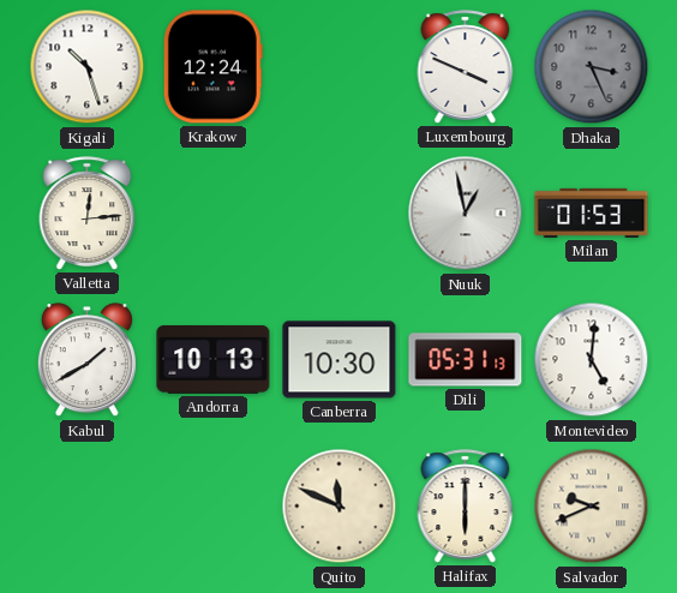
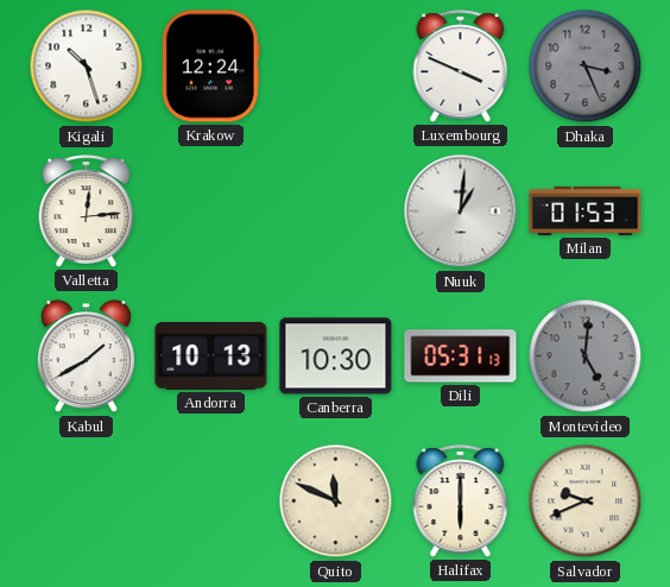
Nuuk: 12:58 -> 1:01 (461, 212)
Montevideo dial: white -> grey (586, 356)
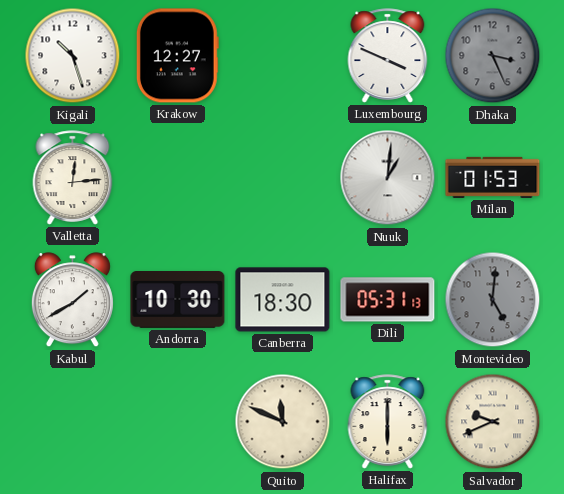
Krakow: 12:24 -> 12:27 (177, 56)
Andorra: 10:13 -> 10:30 (178, 300)
Canberra: 10:30 -> 18:30 (283, 300)
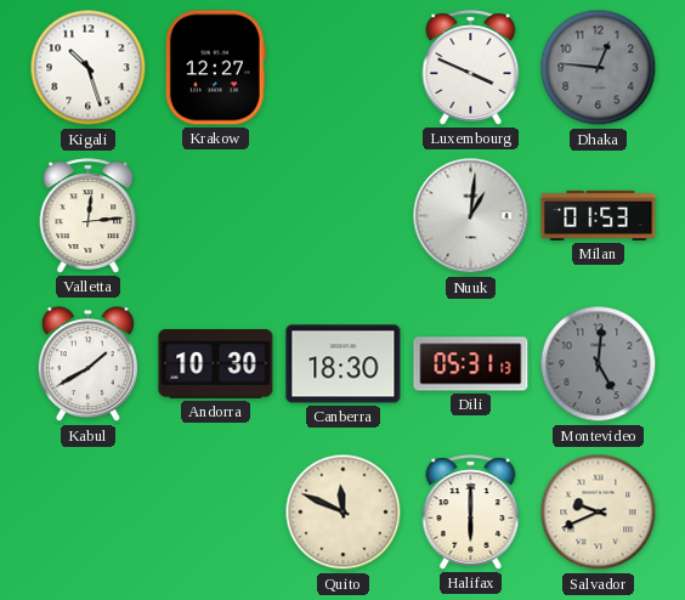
Dhaka: 3:26 -> 12:46 (599, 68)
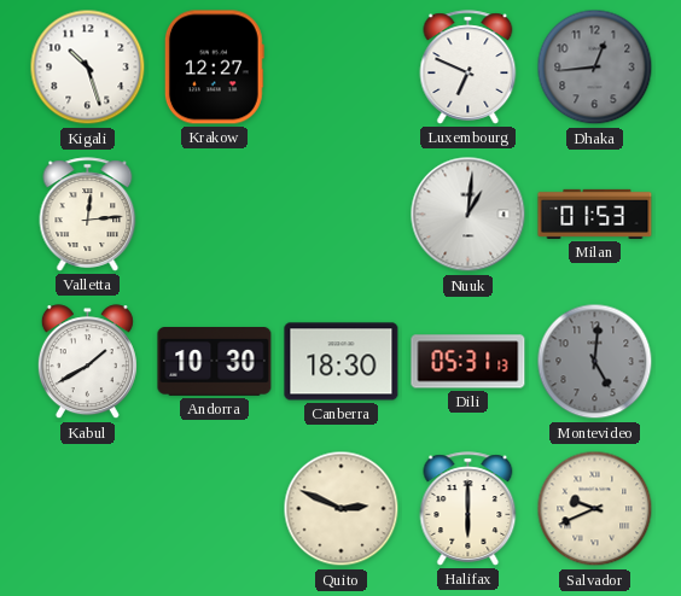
Luxembourg: 3:49 -> 6:49 (468, 68)
Dhaka: 12:46 -> 12:44 (595, 68)
Quito: 11:49 -> 2:49 (342, 509)
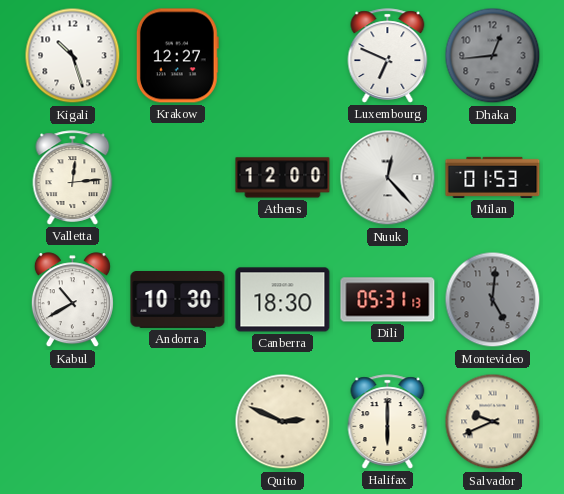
Athens: none -> 12:00 (283, 178)
Nuuk: 1:01 -> 12:23 (388, 178)
Kabul: 1:40 -> 10:40 (72, 300)
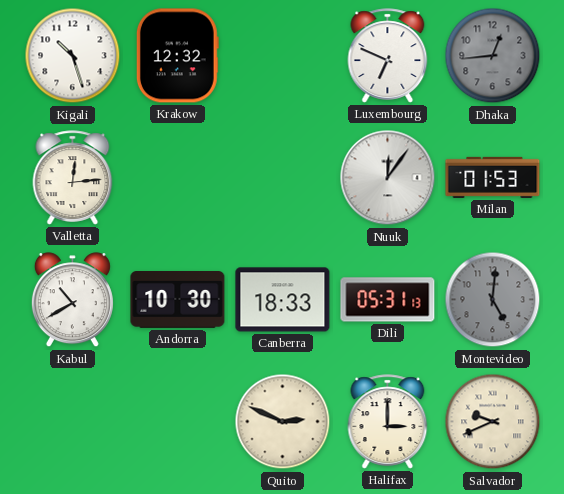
Krakow: 12:27 -> 12:32 (177, 56)
Athens: 12:00 -> none (283, 178)
Nuuk: 12:23 -> 12:06 (388, 178)
Canberra: 18:30 -> 18:33 (283, 300)
Halifax: 6:00 -> 3:00 (388, 422)
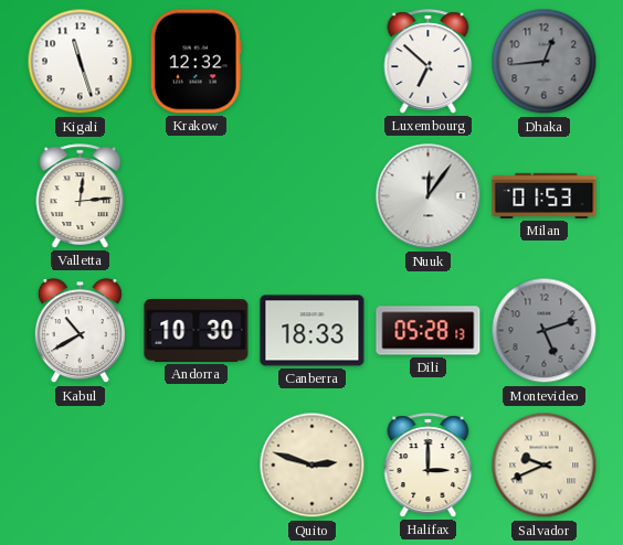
Kigali: 10:27 -> 11:27 (81, 62)
Luxembourg: 6:49 -> 6:52 (429, 62)
Dili: 05:31 -> 05:28 (429, 331)
Montevideo: 5:01 -> 5:12 (545, 331)
Quito: 2:49 -> 2:48 (313, 466)
